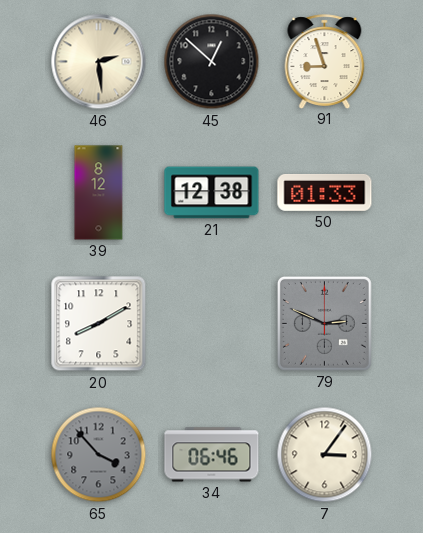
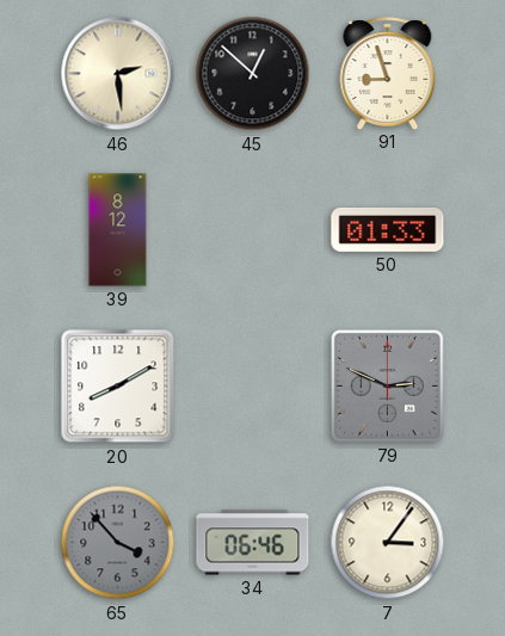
21: 12:38 -> none (212, 193)
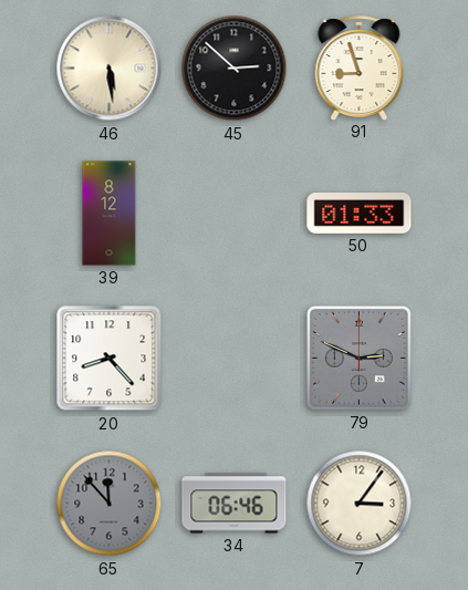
46: 2:29 -> 5:29 (110, 69)
45: 12:52 -> 2:52 (235, 69)
20: 8:10 -> 8:23 (110, 359)
65: 3:53 -> 11:53 (110, 504)
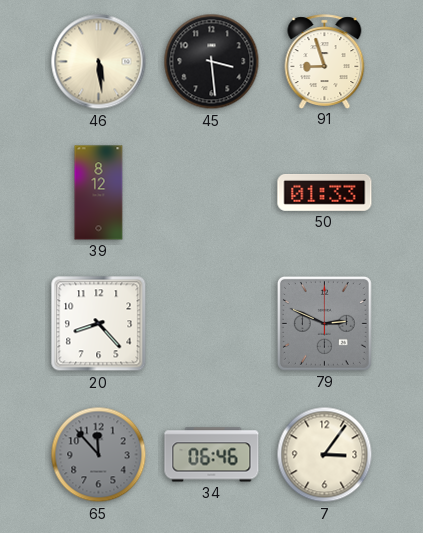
45: 2:52 -> 3:29 (212, 62)
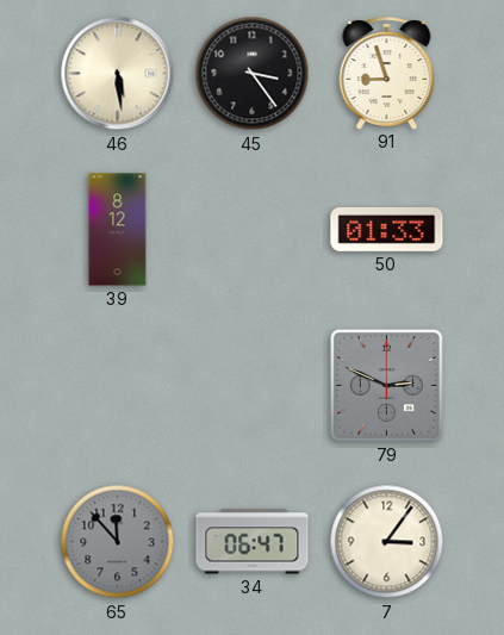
45: 3:29 -> 3:24 (253, 74)
20: 8:23 -> none (99, 324)
34: 06:46 -> 06:47 (253, 542)
